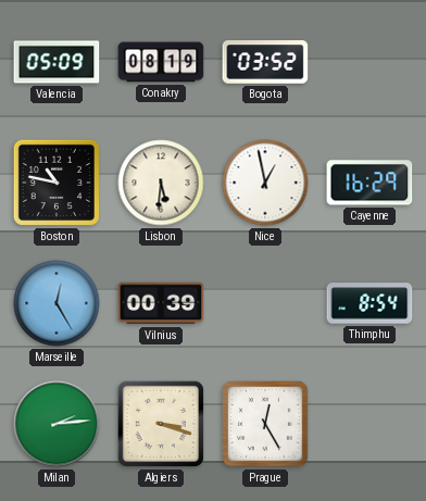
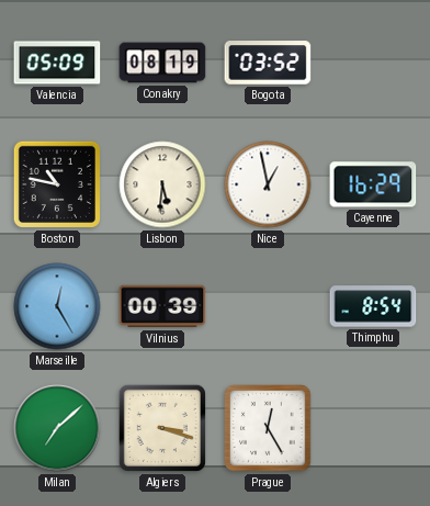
Milan: 2:14 -> 7:08 (57, 428)
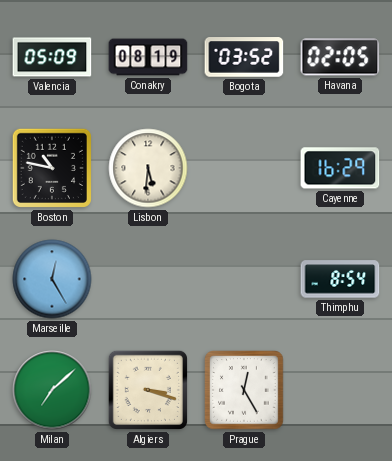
Havana: none -> 02:05 (340, 57)
Nice: 12:58 -> none (268, 184)
Vilnius: 00:39 -> none (162, 306)
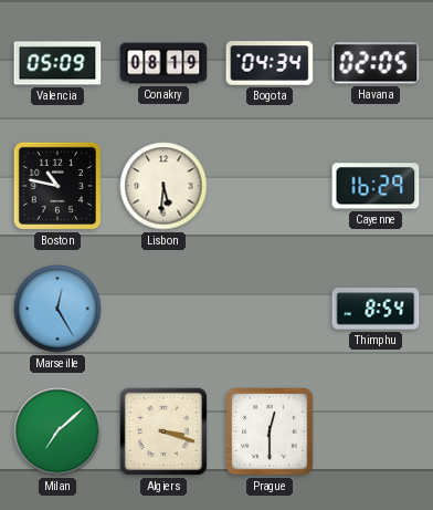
Bogota: 03:52 -> 04:34 (270, 63)
Prague: 12:25 -> 12:30 (270, 431)
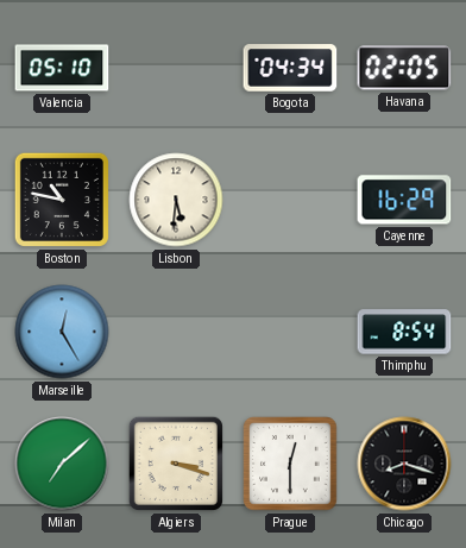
Valencia: 05:09 -> 05:10 (62, 68)
Conakry: 08:19 -> none (163, 63)
Chicago: none -> 8:18 (404, 464)
